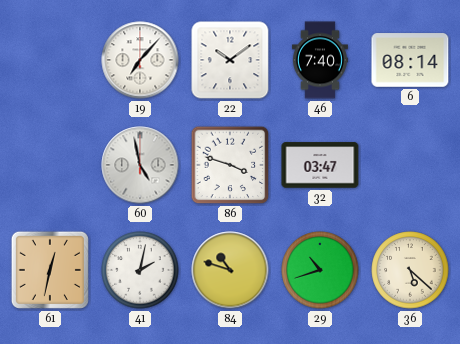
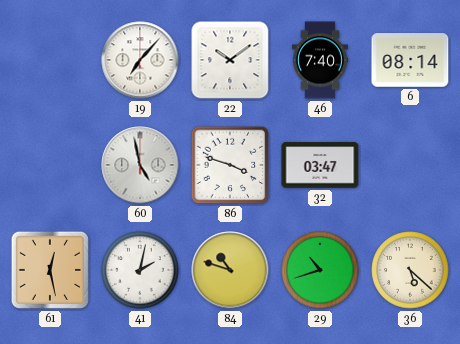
61: 12:32 -> 12:28 (50, 270)
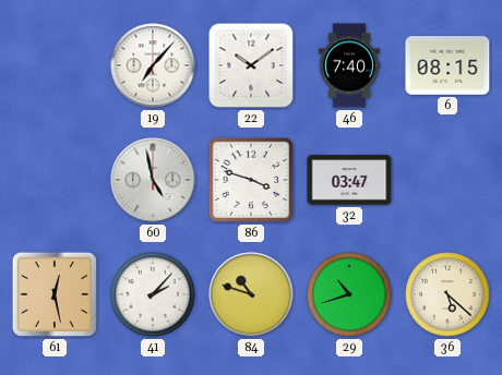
6: 08:14 -> 08:15 (447, 65)
41: 2:02 -> 2:07 (153, 294)
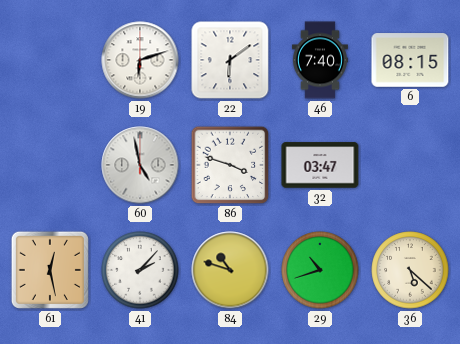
19: 7:07 -> 6:12 (140, 60)
22: 10:09 -> 6:09 (230, 60)
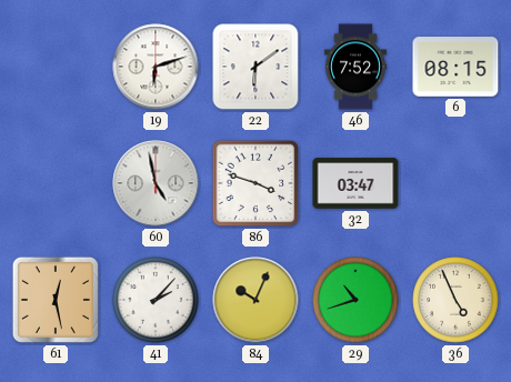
46: 7:40 -> 7:52 (355, 67)
84: 10:48 -> 10:04 (255, 300)
36: 5:22 -> 4:56 (455, 300)
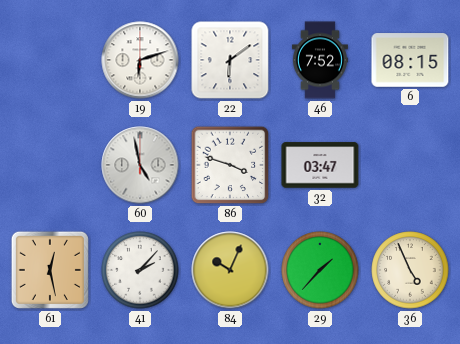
29: 10:42 -> 1:37 (320, 270)
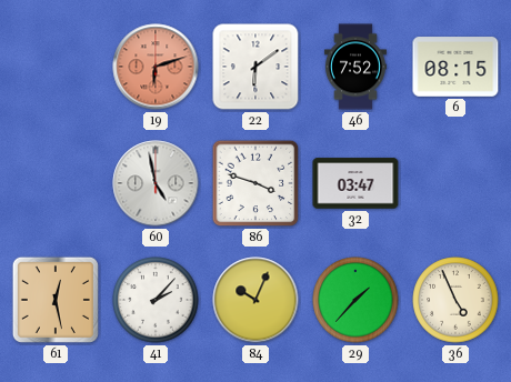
19 dial: white -> salmon (156, 67)
